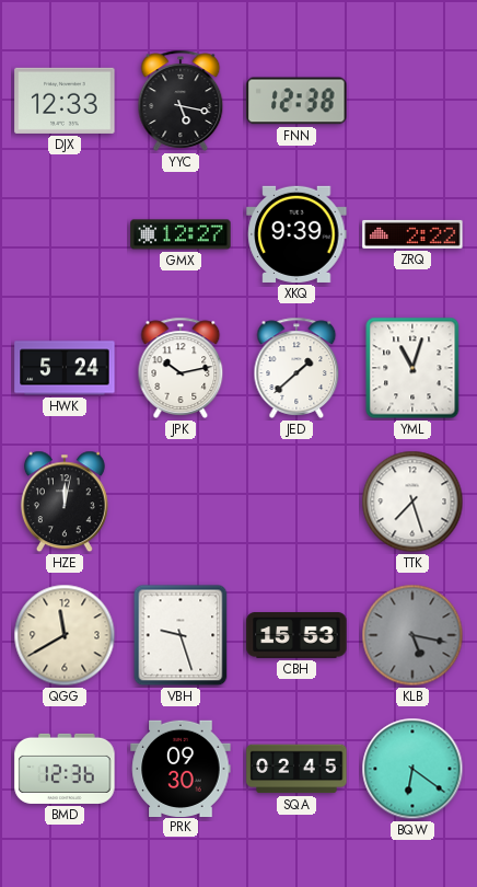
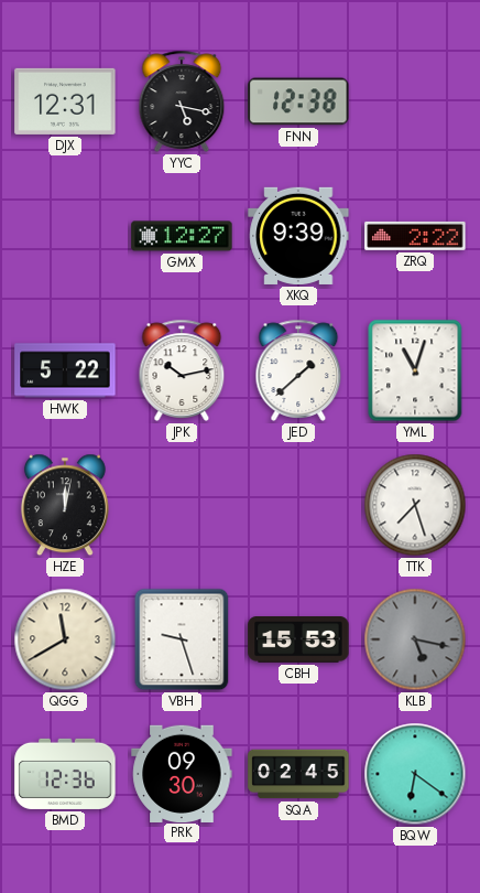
DJX: 12:33 -> 12:31 (65, 101)
HWK: 5:24 -> 5:22 (65, 370)
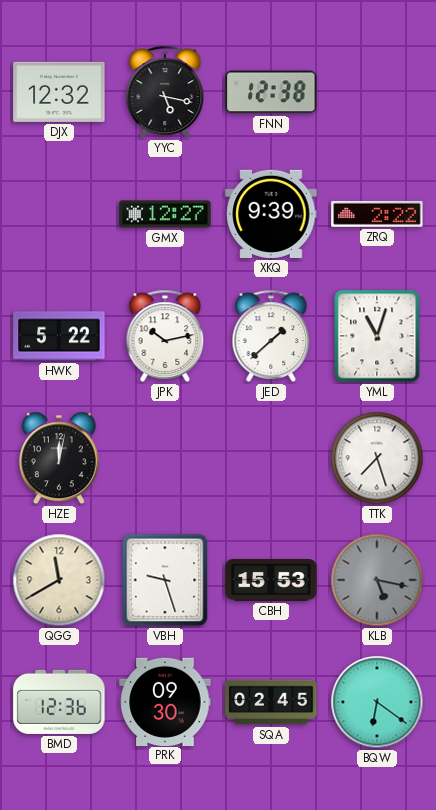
DJX: 12:31 -> 12:32 (59, 92)
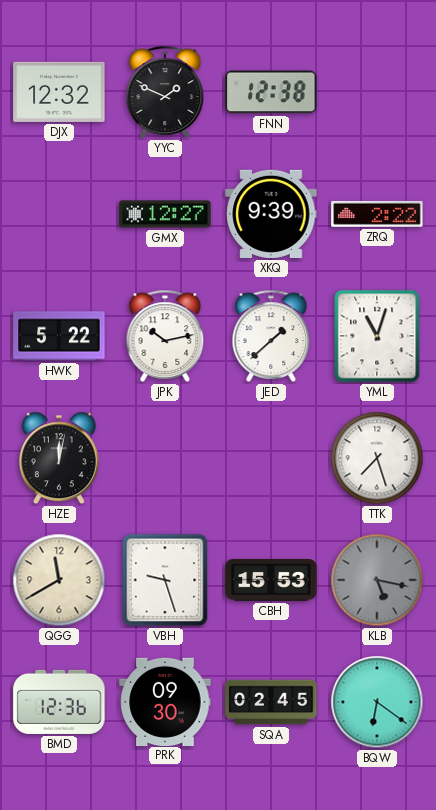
YYC: 5:17 -> 1:49 (165, 92)
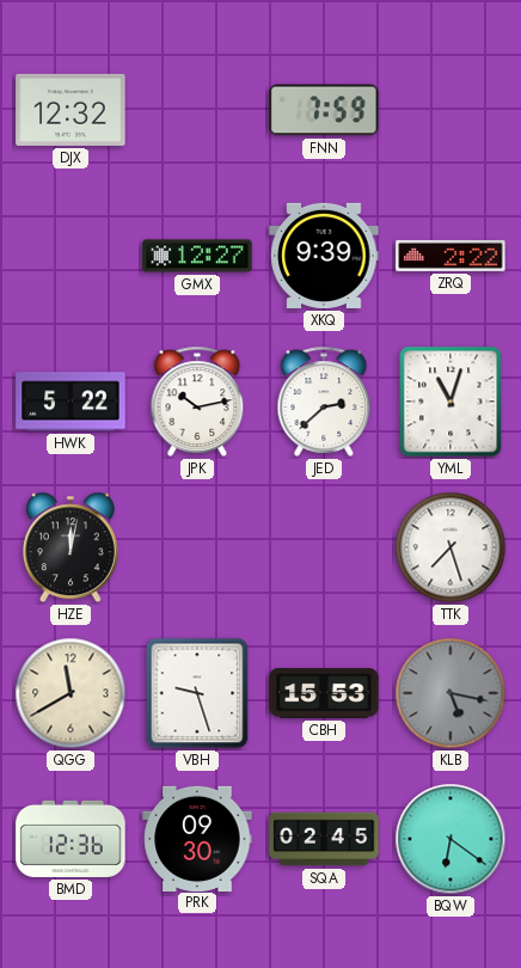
YYC: 1:49 -> none (165, 92)
FNN: 12:38 -> 7:59 (324, 110)
JED: 1:38 -> 2:38 (324, 402)
